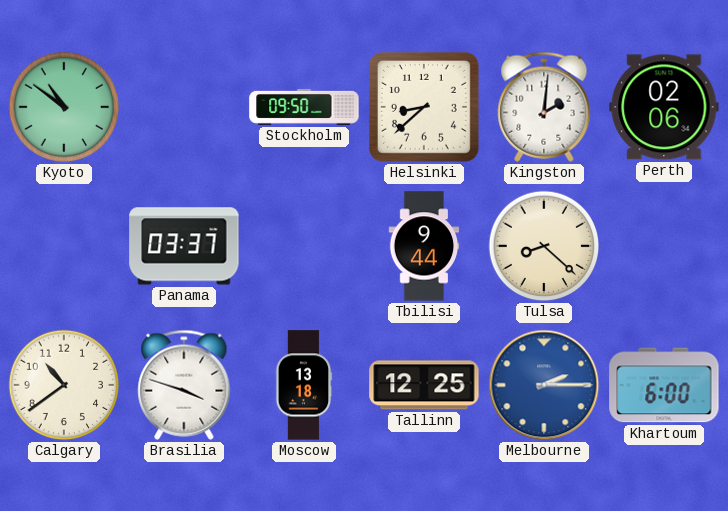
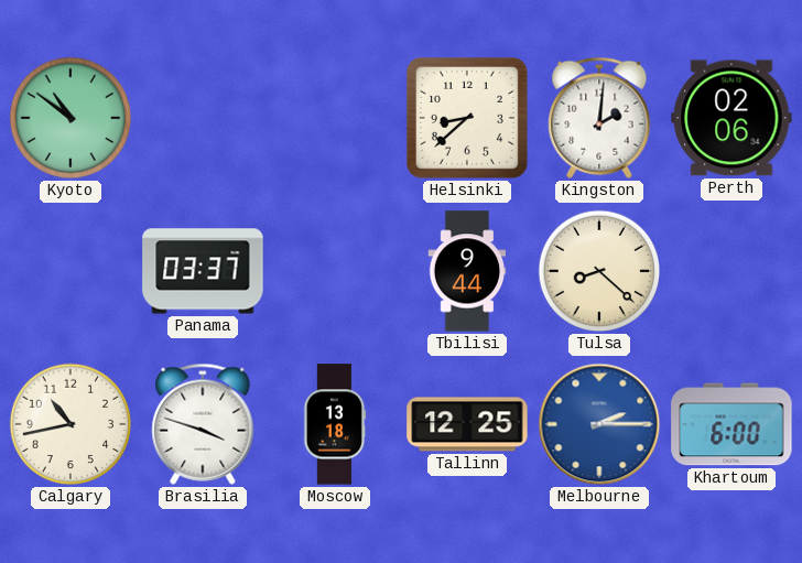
Stockholm: 09:50 -> none (304, 107)
Calgary: 10:39 -> 10:43 (71, 424)
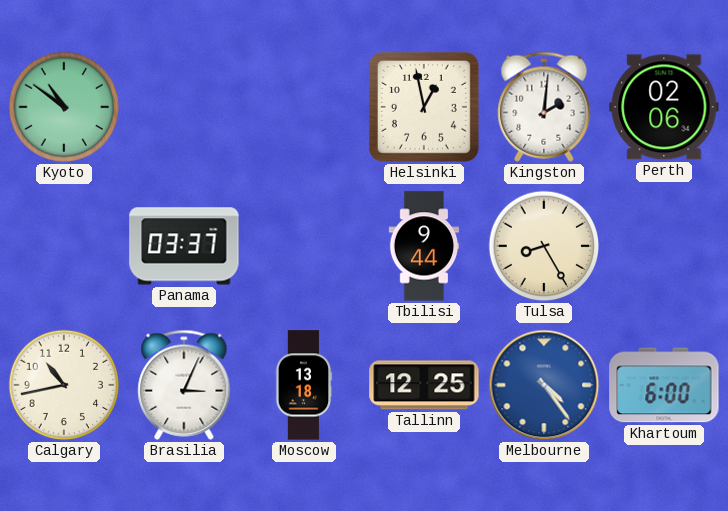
Helsinki: 8:38 -> 12:58 (424, 107)
Tulsa: 8:22 -> 8:25 (544, 246)
Brasilia: 3:48 -> 3:04 (184, 385)
Melbourne: 2:15 -> 4:24 (544, 385)
